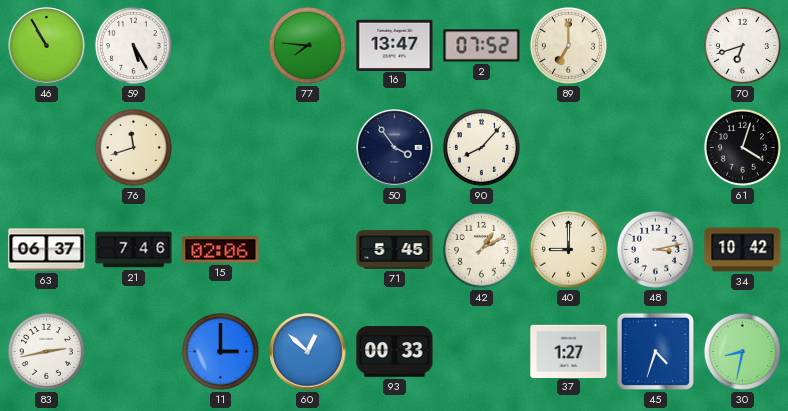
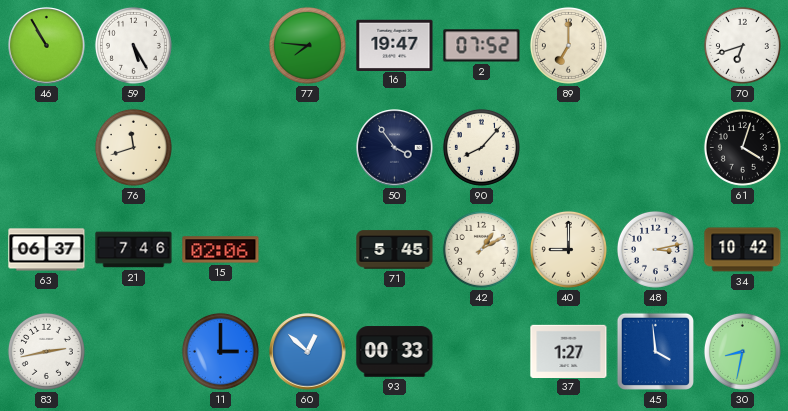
16: 13:47 -> 19:47 (395, 45)
45: 4:33 -> 3:59 (655, 351)
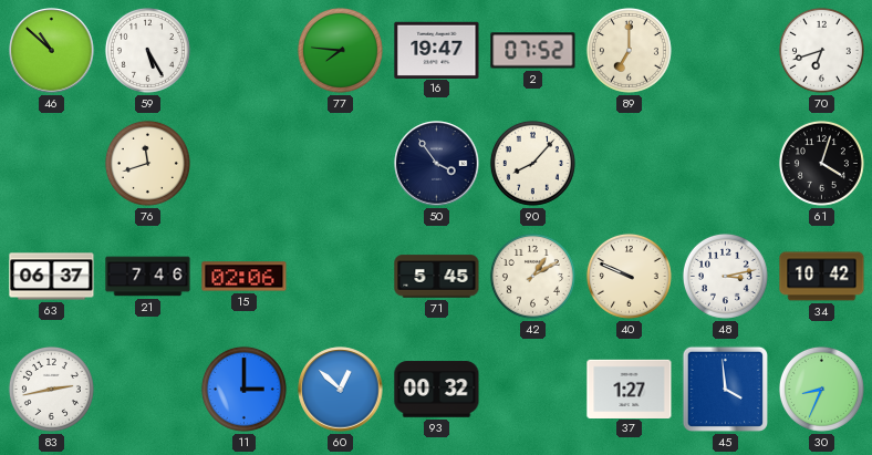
46: 10:55 -> 10:52 (52, 51)
40: 9:00 -> 9:49 (629, 276)
93: 00:33 -> 00:32 (437, 390)
30: 8:32 -> 8:34 (821, 389)
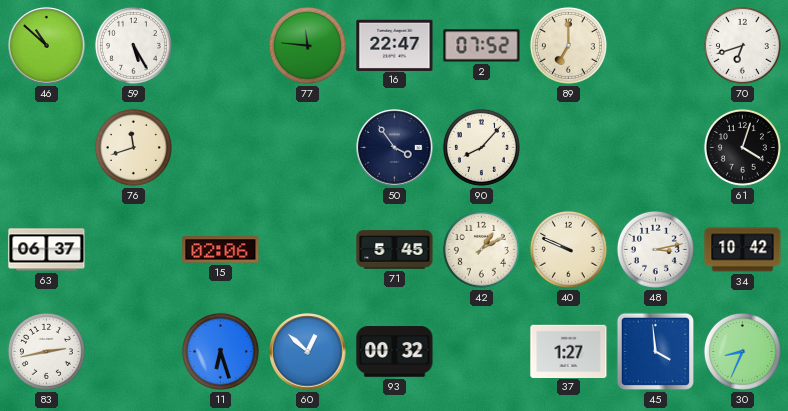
77: 7:46 -> 11:46 (307, 45)
16: 19:47 -> 22:47 (395, 45)
21: 7:46 -> none (148, 277)
11: 3:00 -> 6:27 (220, 351)
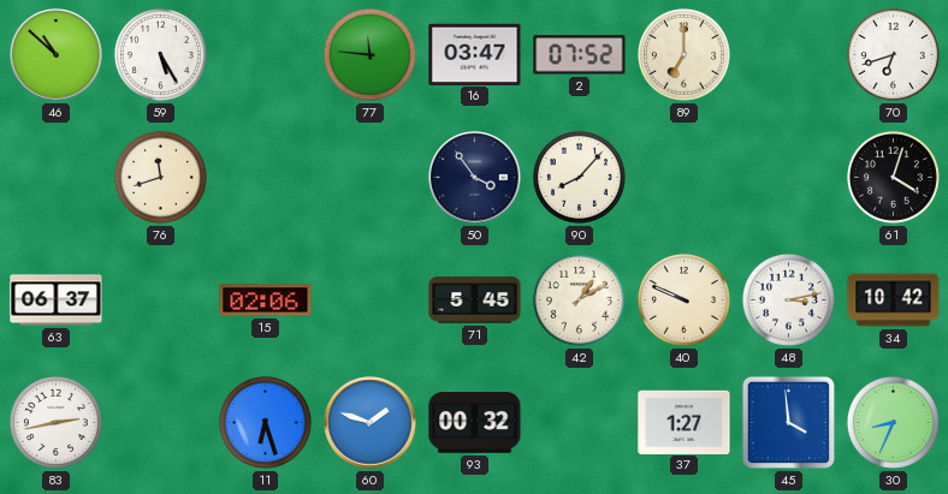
16: 22:47 -> 03:47 (475, 54)
60: 12:52 -> 1:48 (371, 423)
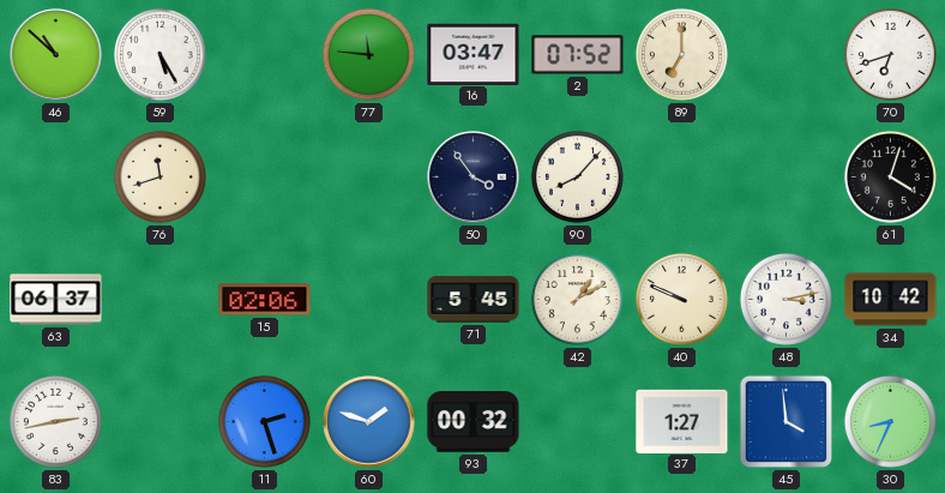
11: 6:27 -> 2:27 (264, 421)
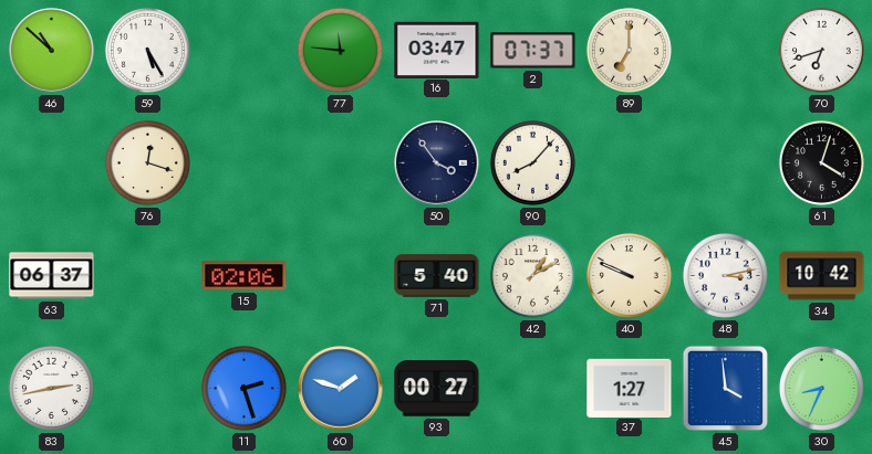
2: 07:52 -> 07:37 (533, 51)
76: 11:42 -> 12:18 (147, 162)
71: 5:45 -> 5:40 (437, 276)
93: 00:32 -> 00:27 (437, 389)
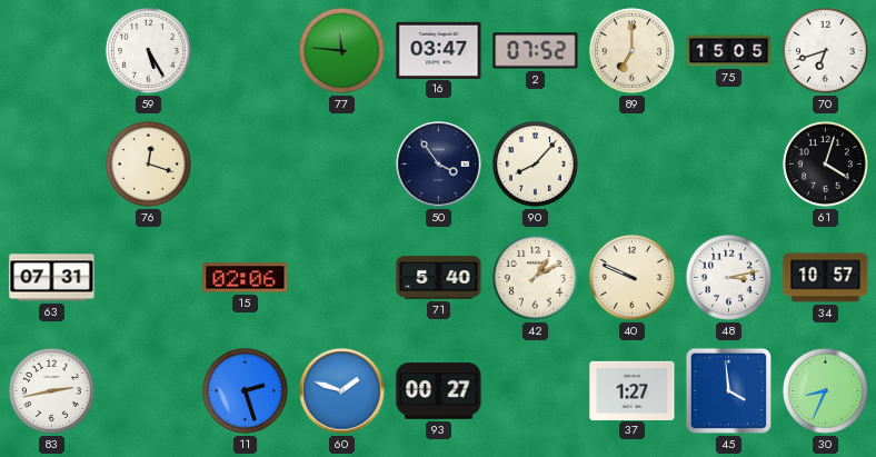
46: 10:52 -> none (52, 51)
2: 07:37 -> 07:52 (536, 51)
75: none -> 15:05 (729, 51)
63: 06:37 -> 07:31 (52, 278)
34: 10:42 -> 10:57 (826, 278)
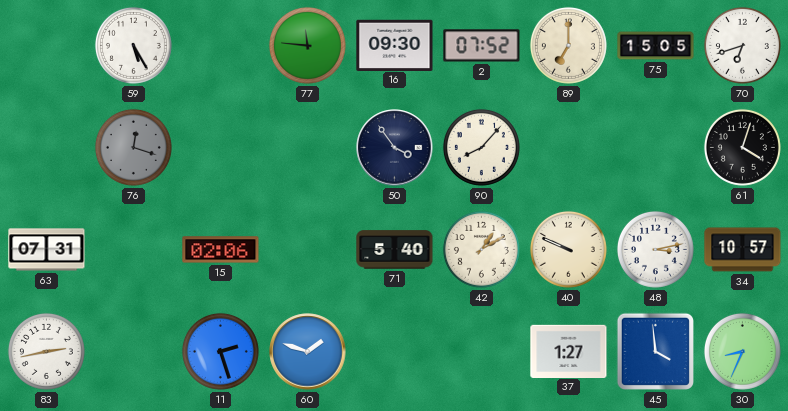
16: 03:47 -> 09:30 (395, 45)
76 dial: cream -> grey (133, 147)
93: 00:27 -> none (439, 391)
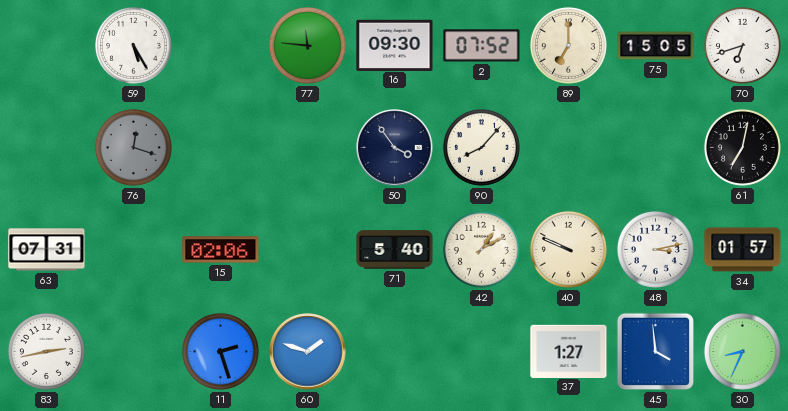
61: 4:03 -> 7:02 (742, 147)
34: 10:57 -> 01:57 (743, 250)
